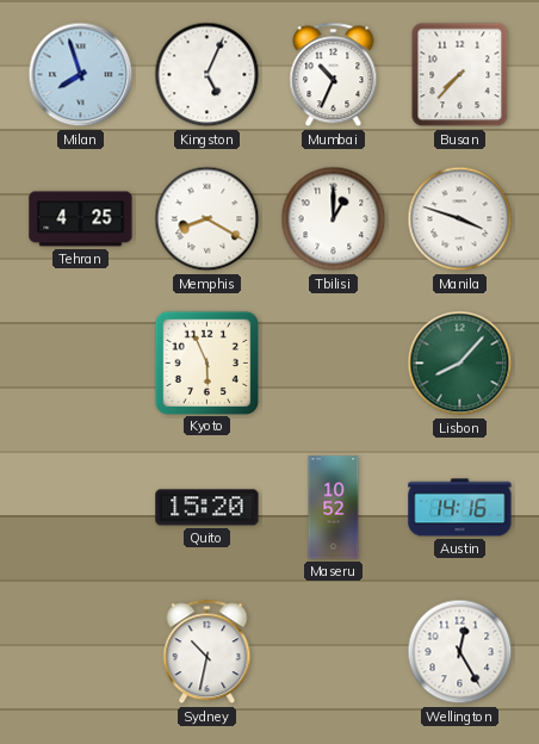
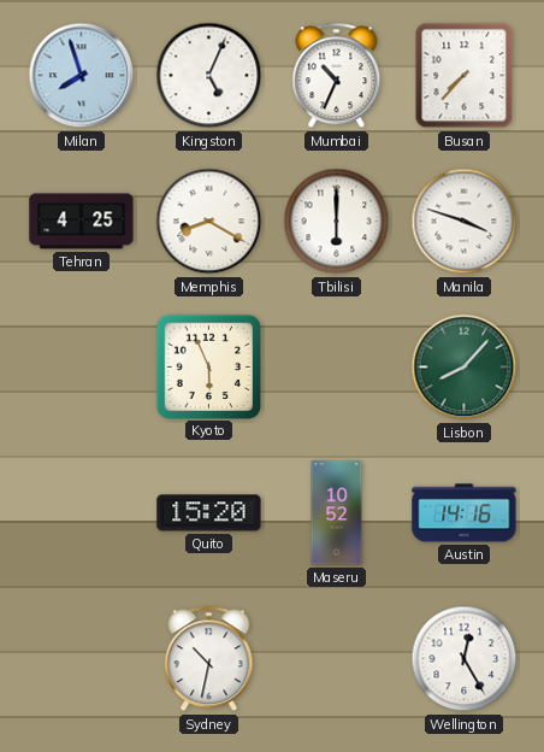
Tbilisi: 1:00 -> 6:00 (337, 222)
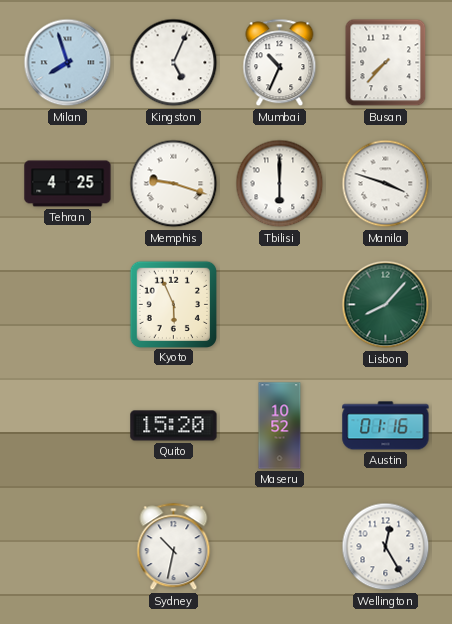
Memphis: 8:20 -> 9:18 (174, 184)
Austin: 14:16 -> 01:16 (386, 426)
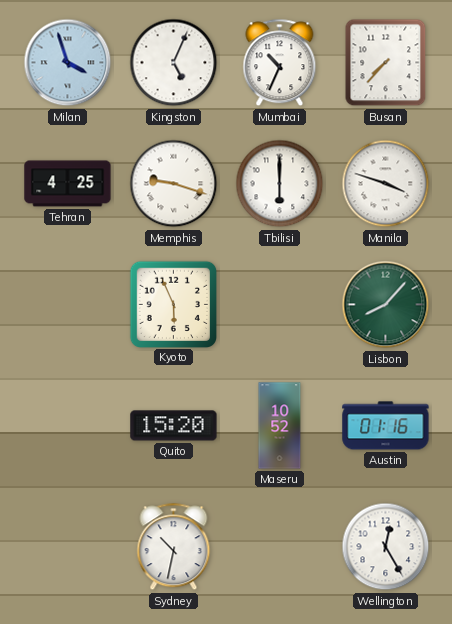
Milan: 7:57 -> 3:57 (68, 63)
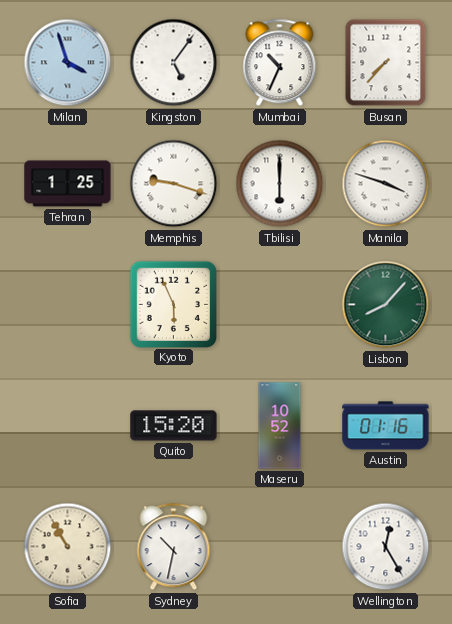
Kingston: 5:04 -> 5:06 (174, 63)
Tehran: 4:25 -> 1:25 (68, 184)
Sofia: none -> 10:55 (68, 547)
